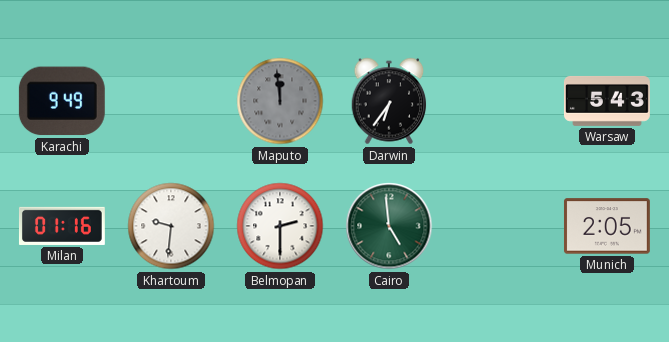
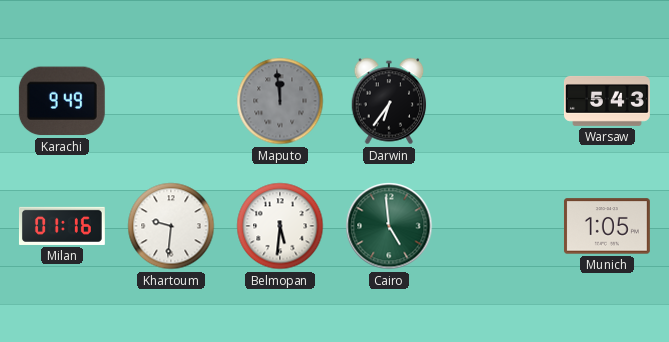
Belmopan: 2:30 -> 5:31 (280, 226)
Munich: 2:05 -> 1:05 (607, 226)
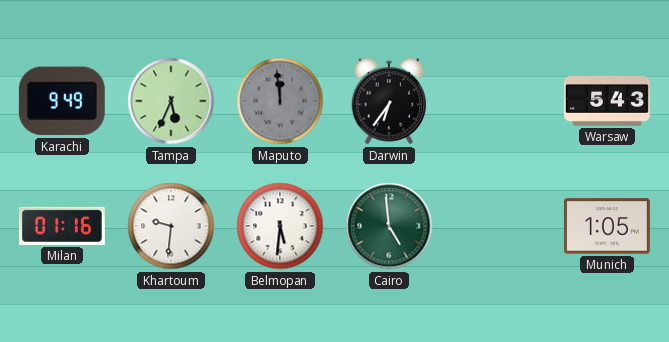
Tampa: none -> 5:34 (171, 101)
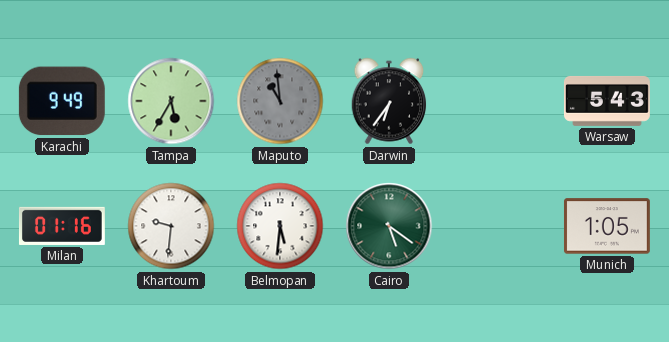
Tampa: 5:34 -> 5:35 (171, 101)
Maputo: 11:59 -> 10:59 (280, 101)
Cairo: 4:59 -> 5:21 (389, 226)
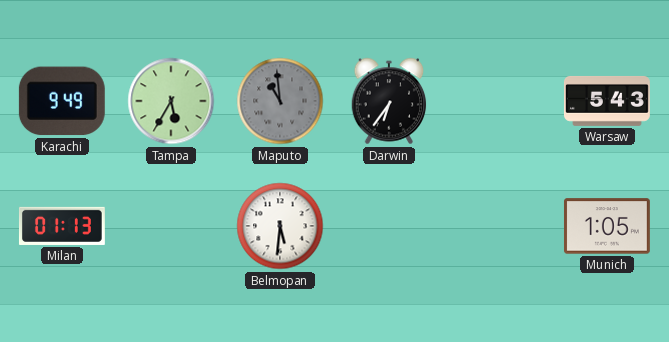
Milan: 01:16 -> 01:13 (62, 226)
Khartoum: 9:31 -> none (171, 226)
Cairo: 5:21 -> none (389, 226)
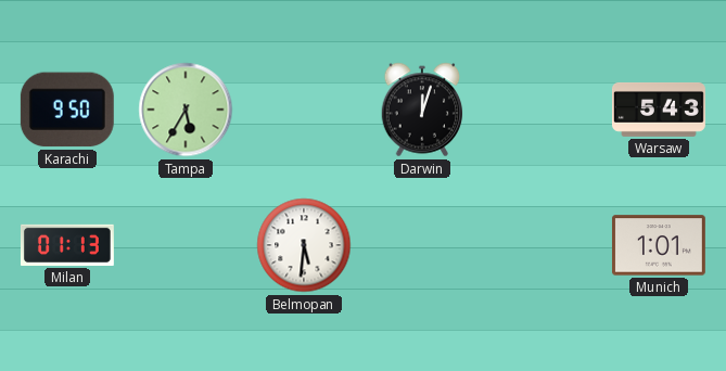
Karachi: 9:49 -> 9:50 (67, 110)
Maputo: 10:59 -> none (280, 101)
Darwin: 6:36 -> 12:03 (422, 110)
Munich: 1:05 -> 1:01 (659, 245)
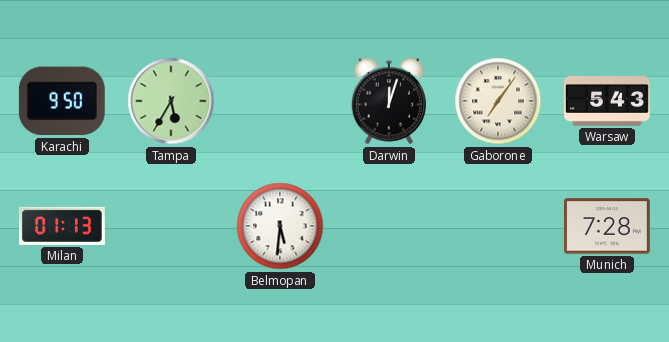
Gaborone: none -> 7:06 (498, 101)
Munich: 1:01 -> 7:28 (607, 226)
